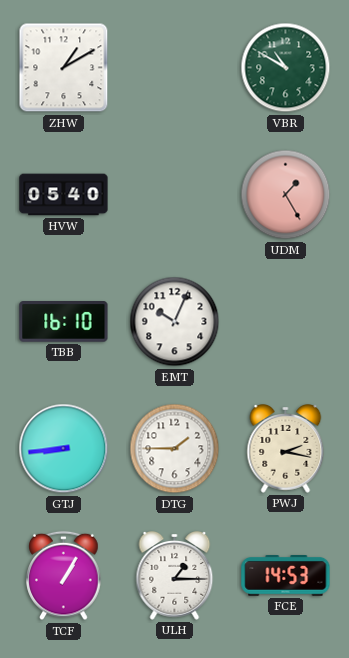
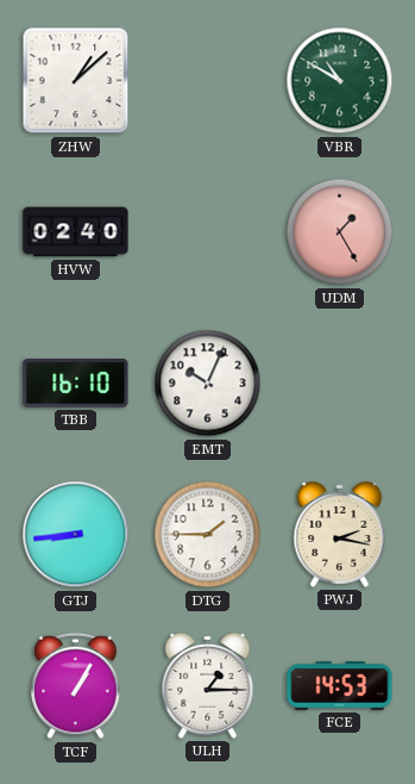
ZHW: 1:10 -> 1:08 (76, 81)
HVW: 05:40 -> 02:40 (76, 232)
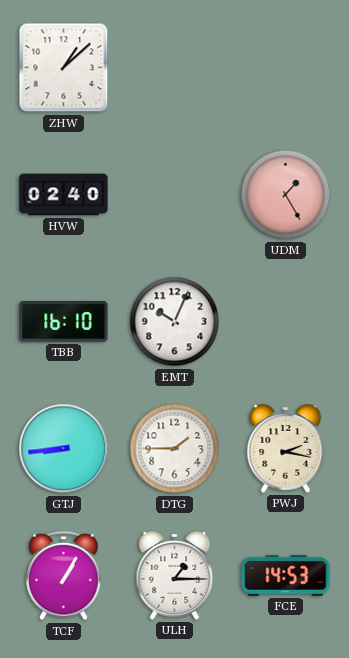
VBR: 10:50 -> none (340, 81)
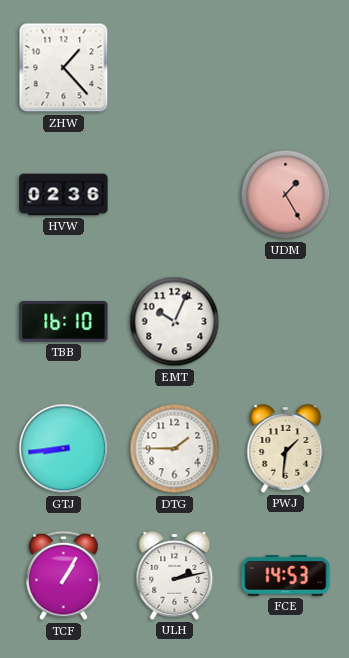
ZHW: 1:08 -> 1:23 (64, 68)
HVW: 02:40 -> 02:36 (64, 195)
PWJ: 2:17 -> 1:31 (286, 449)
ULH: 1:15 -> 2:13 (175, 576)
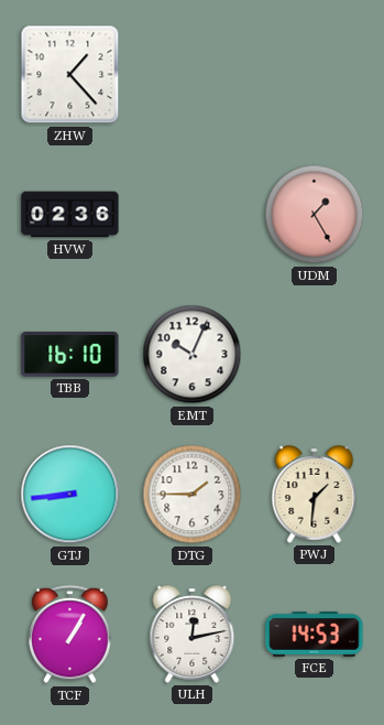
ULH: 2:13 -> 12:13 (193, 635)
